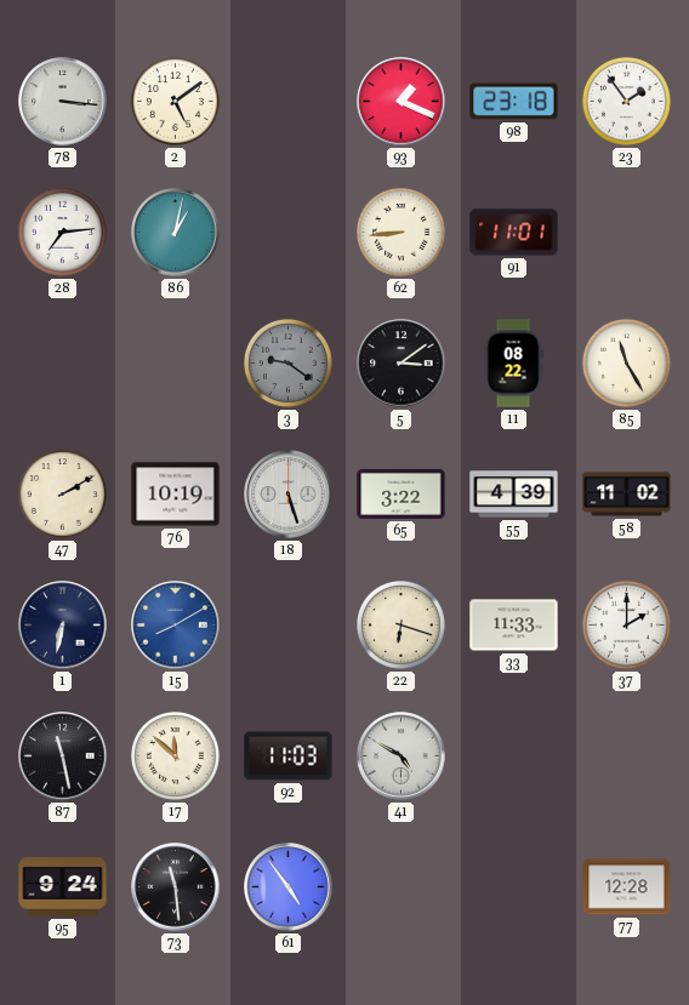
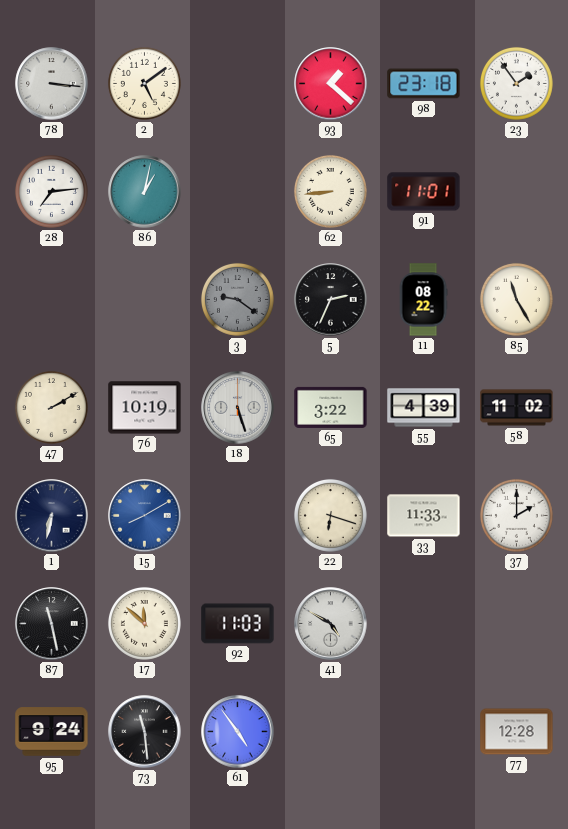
93: 1:19 -> 1:22 (331, 84)
5: 3:09 -> 2:34 (331, 300)
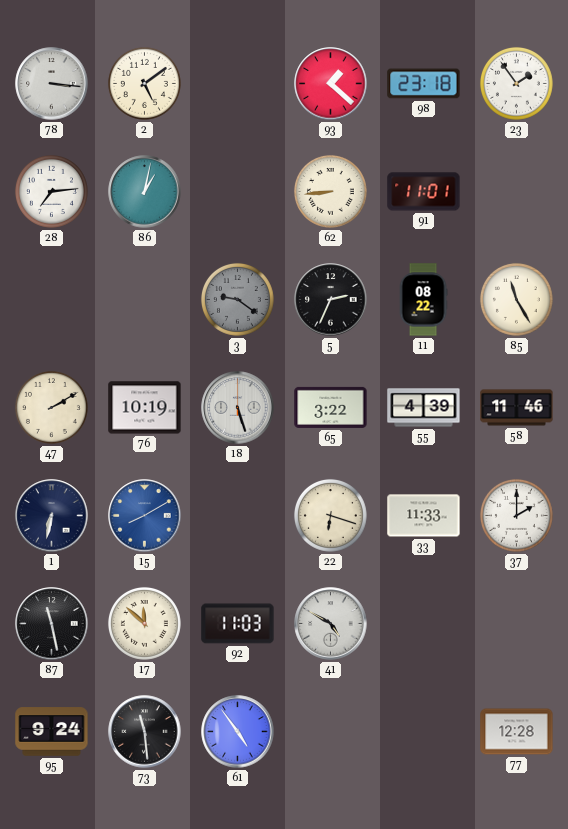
58: 11:02 -> 11:46 (517, 408)
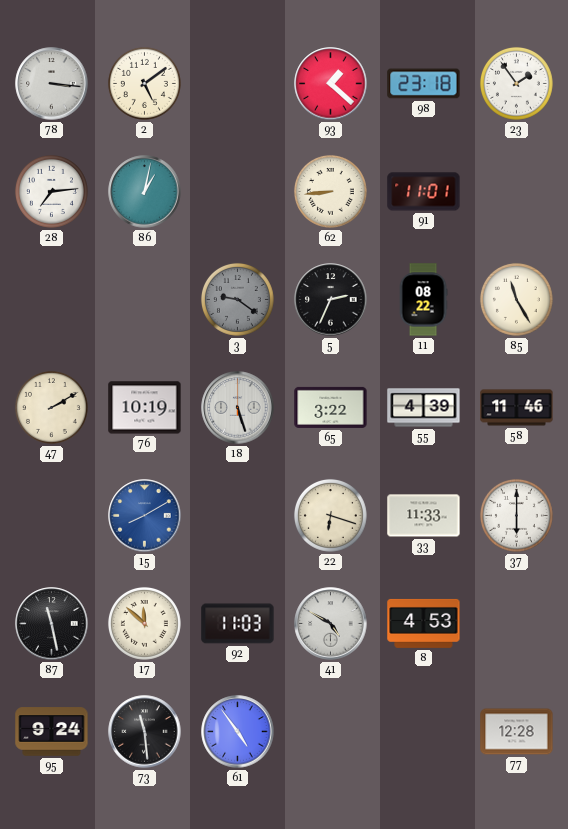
1: 6:32 -> none (52, 516)
37: 2:00 -> 6:00 (516, 515)
8: none -> 4:53 (424, 623)
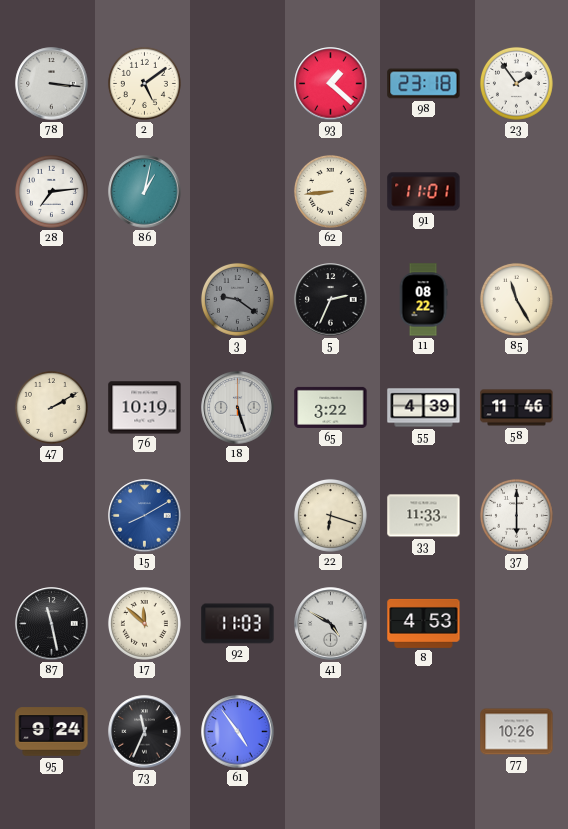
73: 11:29 -> 11:34 (145, 732)
77: 12:28 -> 10:26 (517, 732)
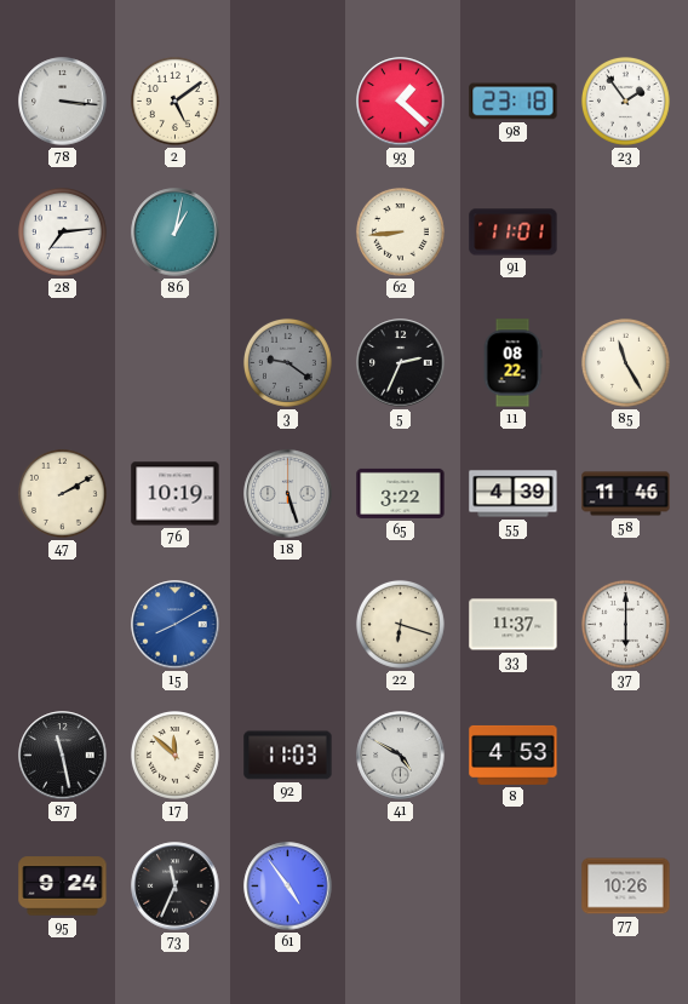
33: 11:33 -> 11:37 (514, 625)
